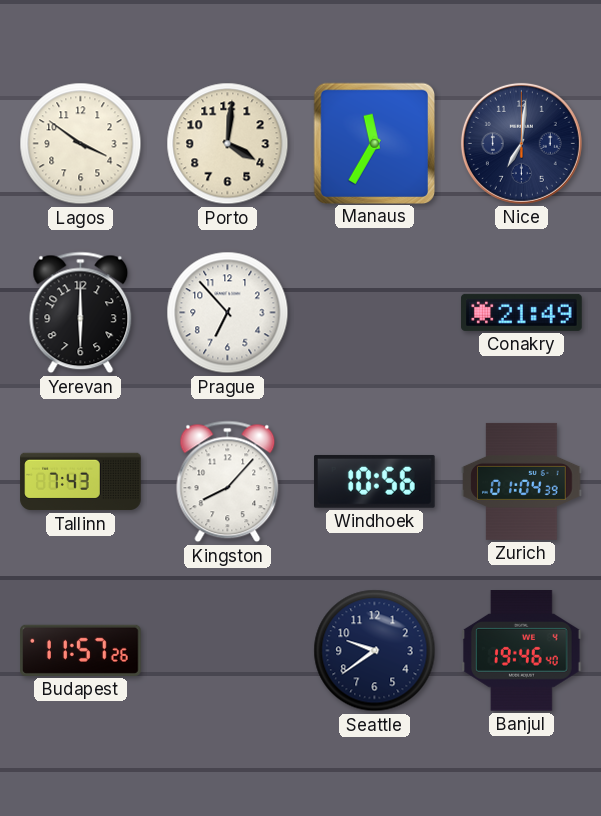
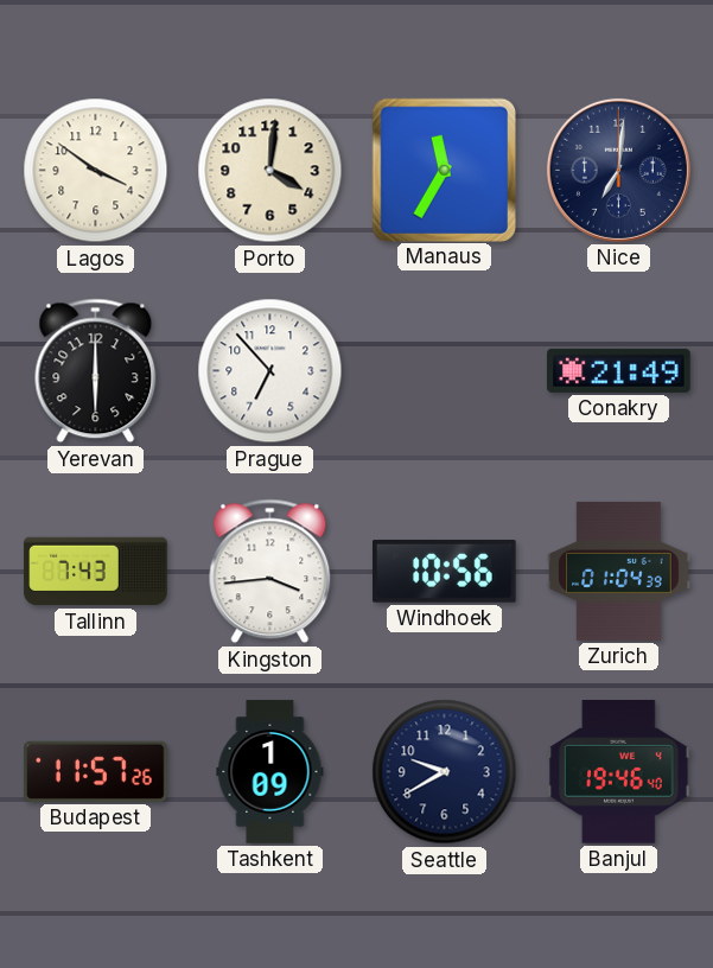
Kingston: 8:07 -> 3:44 (270, 572)
Tashkent: none -> 1:09 (270, 772)
Seattle: 9:39 -> 9:40 (445, 772)
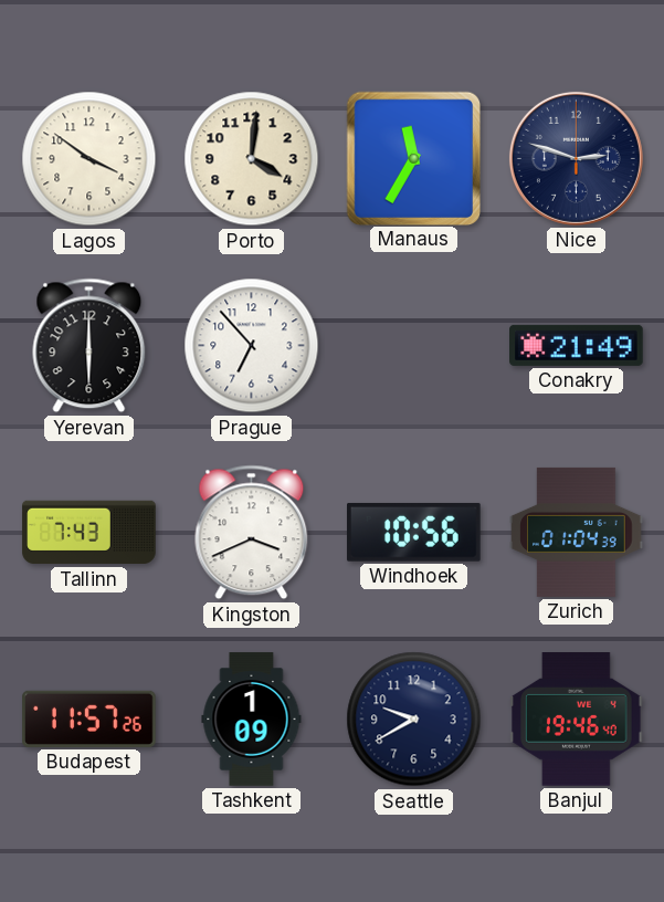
Nice: 7:01 -> 2:48 (576, 158)
Kingston: 3:44 -> 3:41 (252, 533)
